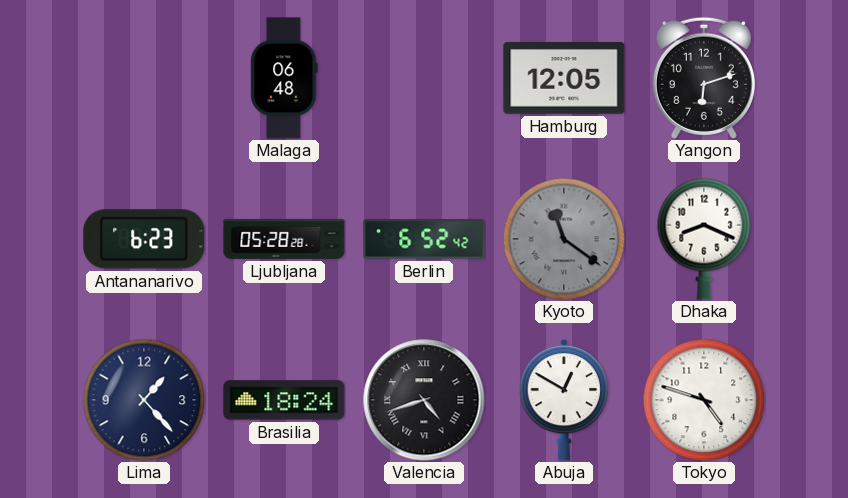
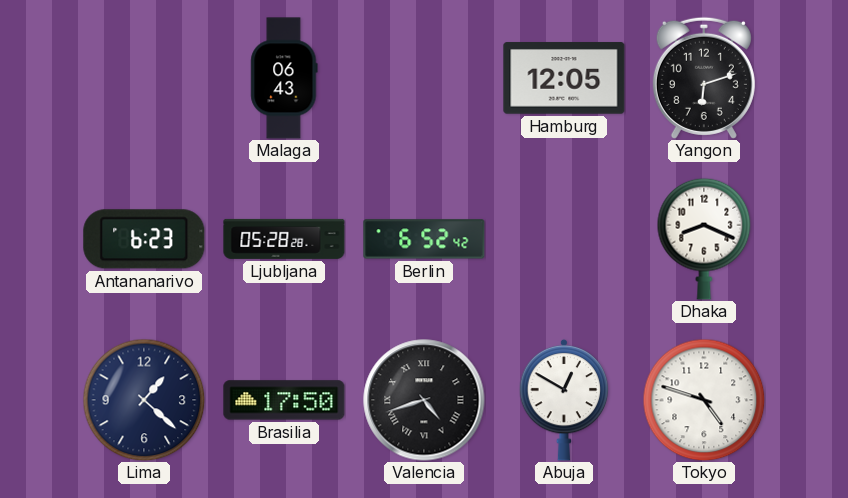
Malaga: 06:48 -> 06:43 (284, 78)
Kyoto: 11:21 -> none (564, 239)
Lima: 1:23 -> 1:22 (144, 400)
Brasilia: 18:24 -> 17:50 (284, 400)
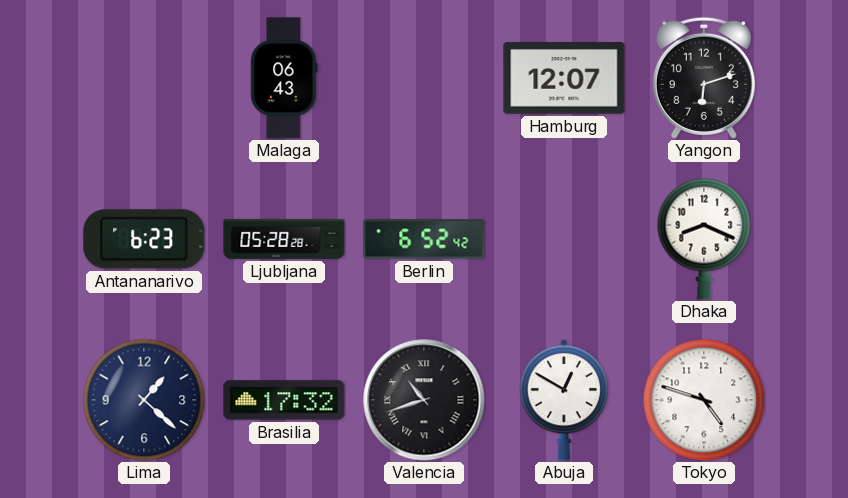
Hamburg: 12:05 -> 12:07 (564, 78)
Brasilia: 17:50 -> 17:32 (284, 400)
Valencia: 4:42 -> 10:42 (424, 400)
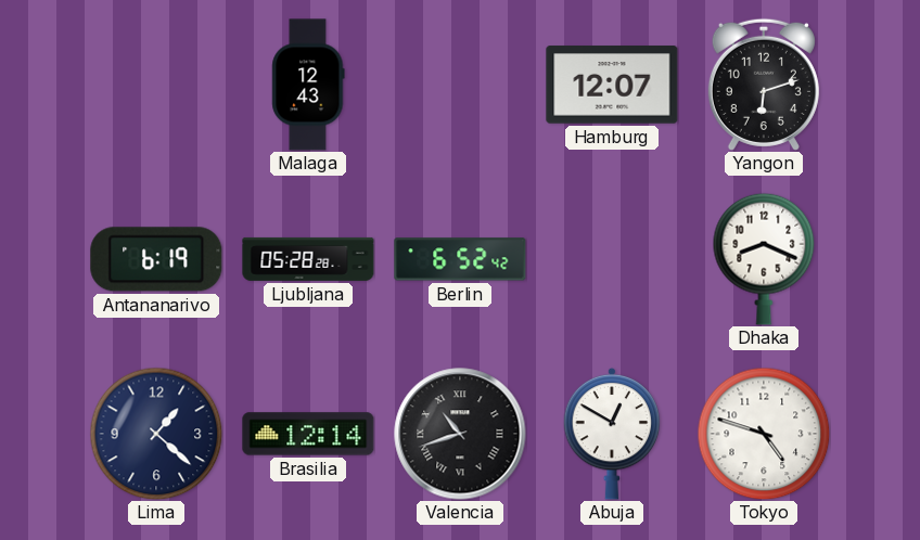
Malaga: 06:43 -> 12:43 (308, 85)
Antananarivo: 6:23 -> 6:19 (156, 259)
Brasilia: 17:32 -> 12:14 (308, 434)
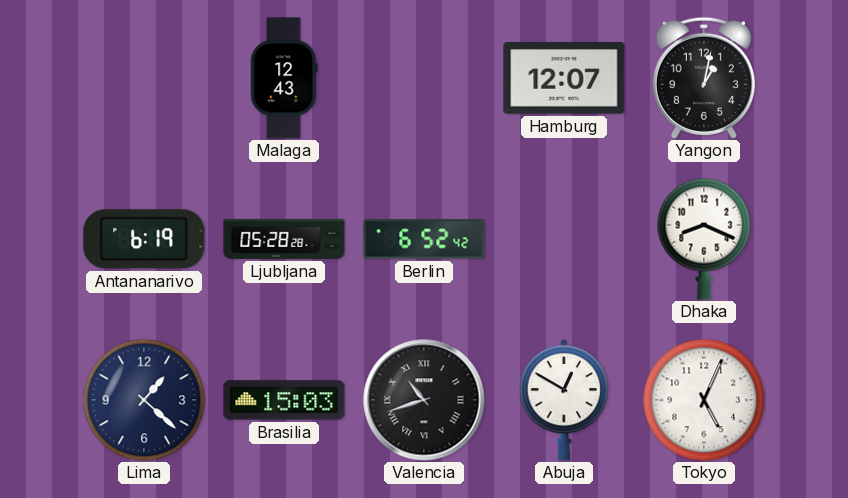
Yangon: 6:12 -> 1:02 (704, 78)
Brasilia: 12:14 -> 15:03 (284, 400)
Tokyo: 4:48 -> 5:04 (704, 400)
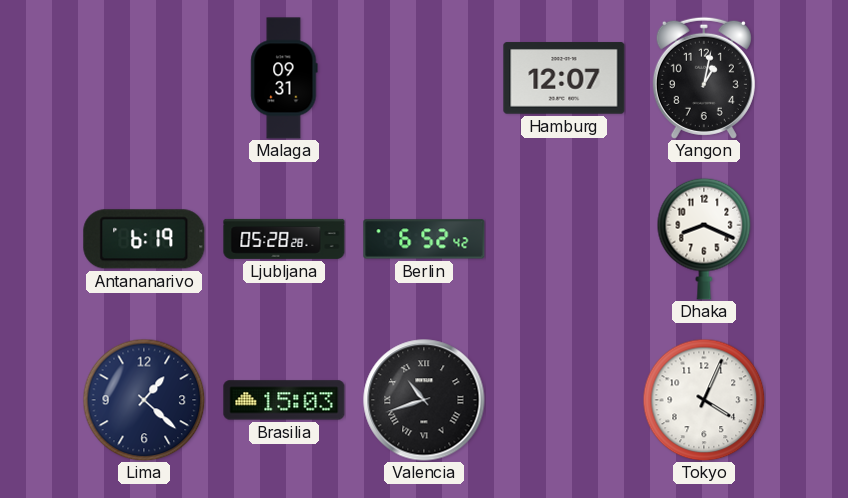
Malaga: 12:43 -> 09:31 (284, 78)
Abuja: 12:50 -> none (564, 400)
Tokyo: 5:04 -> 4:04 (704, 400)
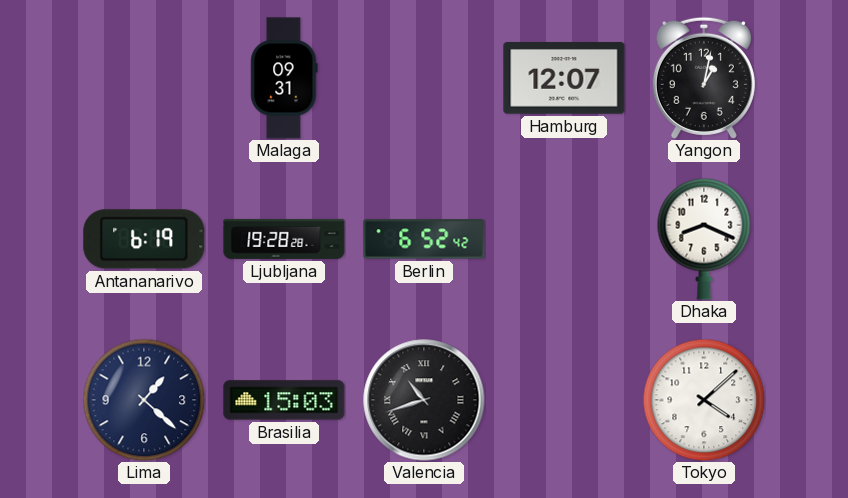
Ljubljana: 05:28 -> 19:28 (284, 239)
Tokyo: 4:04 -> 4:08 (704, 400)
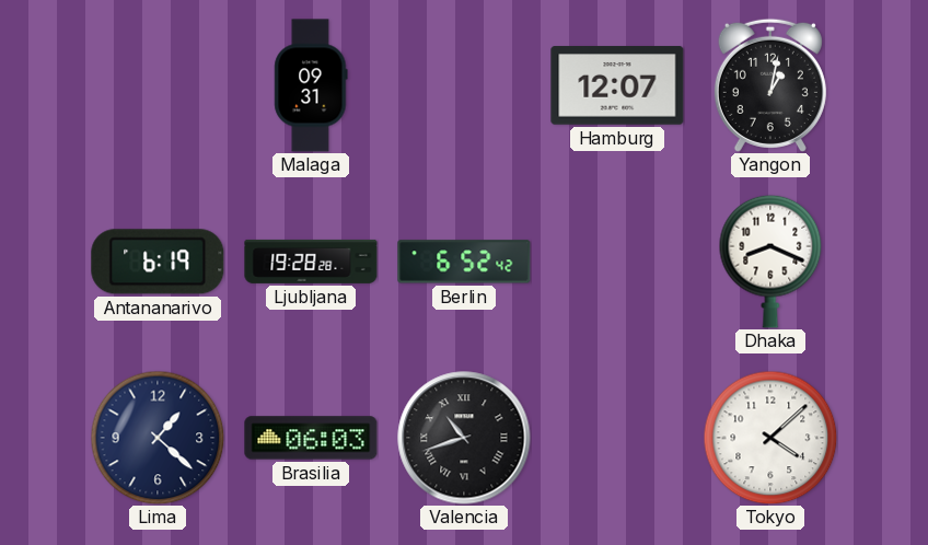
Brasilia: 15:03 -> 06:03 (311, 438)
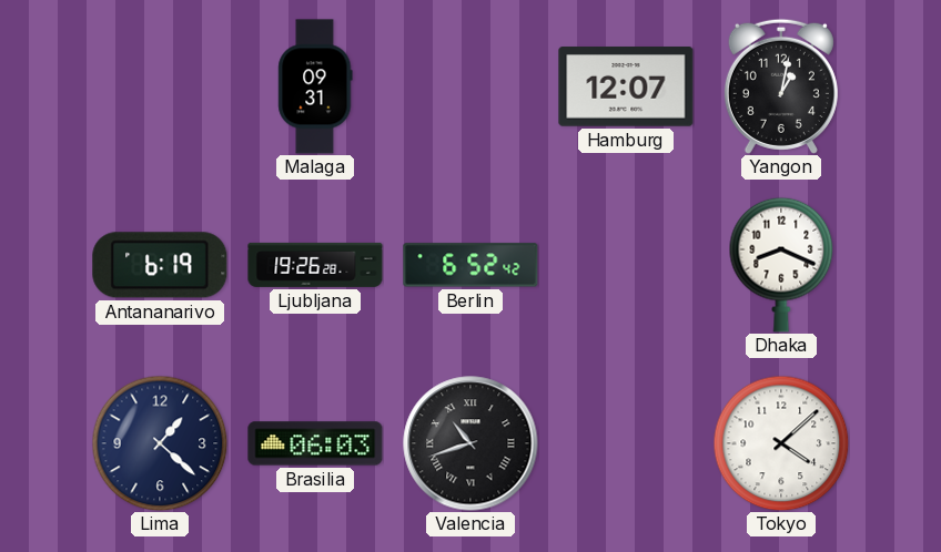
Ljubljana: 19:28 -> 19:26 (315, 265)
